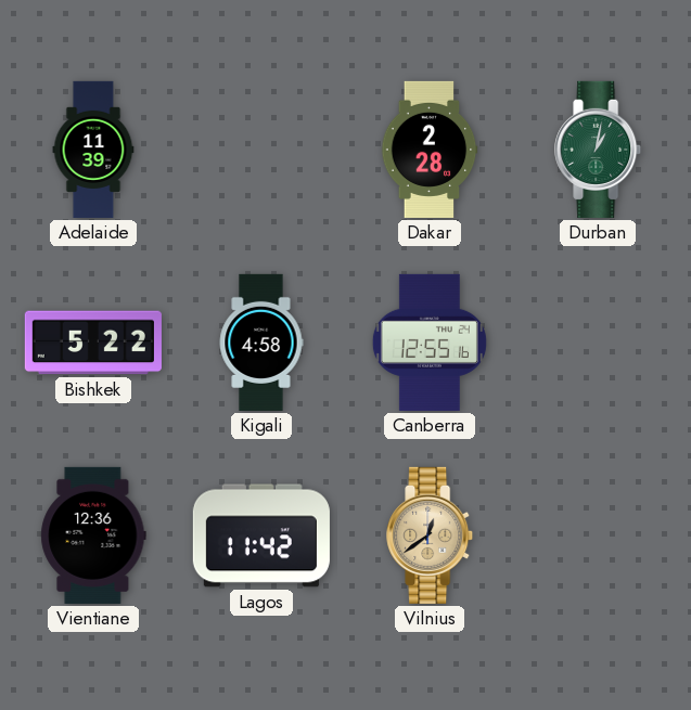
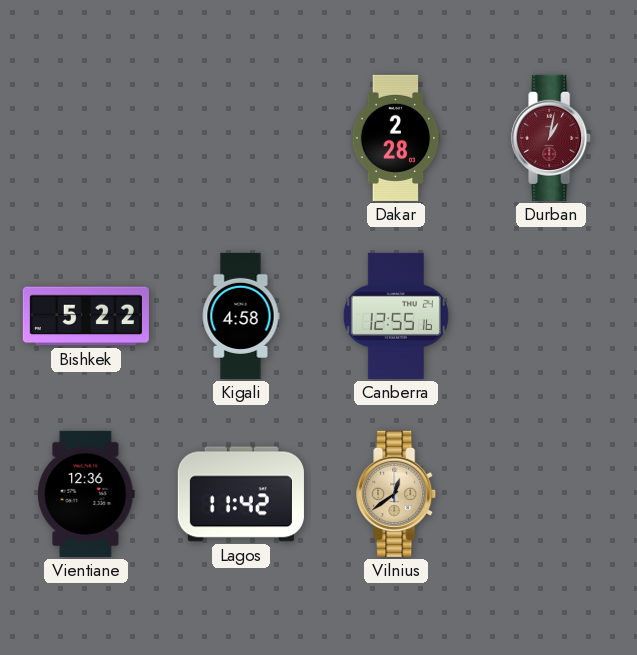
Adelaide: 11:39 -> none (93, 150)
Durban dial: green -> burgundy (552, 138)
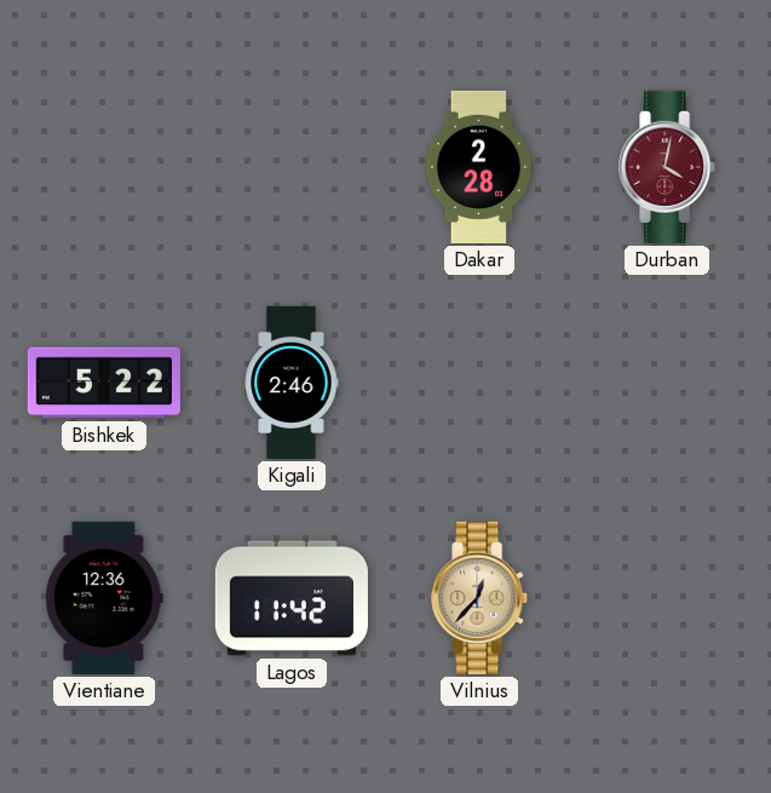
Durban: 1:02 -> 4:02 (668, 167)
Kigali: 4:58 -> 2:46 (292, 383)
Canberra: 12:55 -> none (396, 316)
Vilnius: 12:39 -> 12:37 (481, 598)
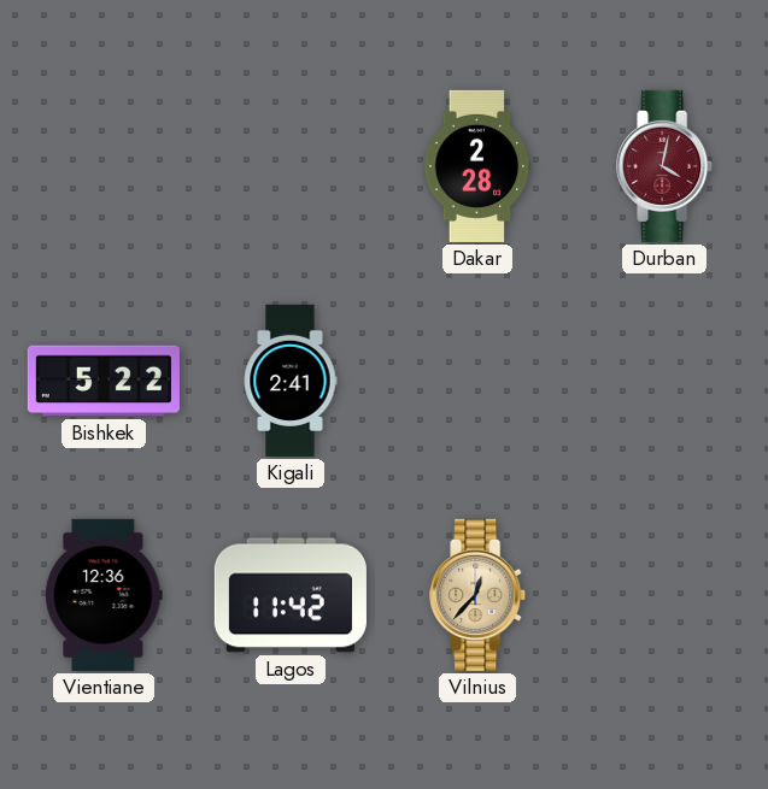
Kigali: 2:46 -> 2:41 (291, 381)
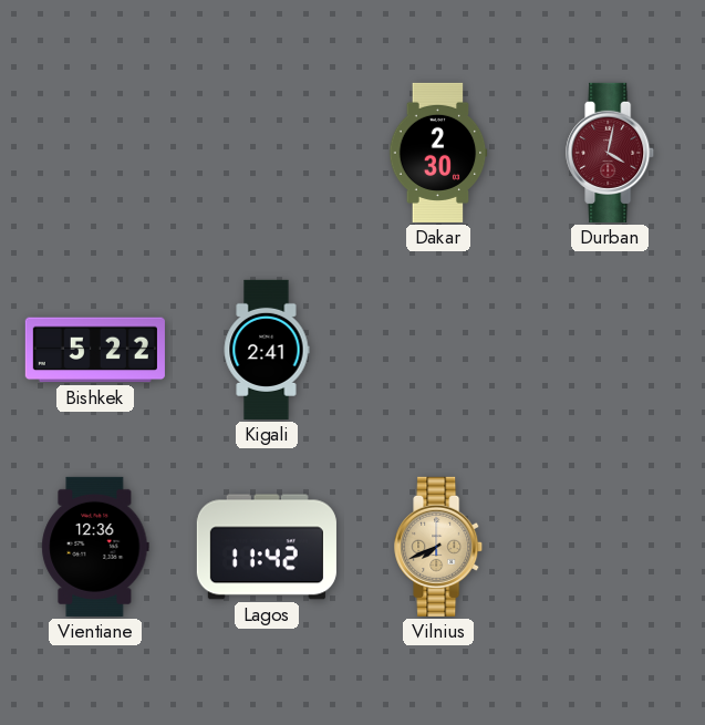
Dakar: 2:28 -> 2:30 (438, 153)
Vilnius: 12:37 -> 7:41 (439, 547)
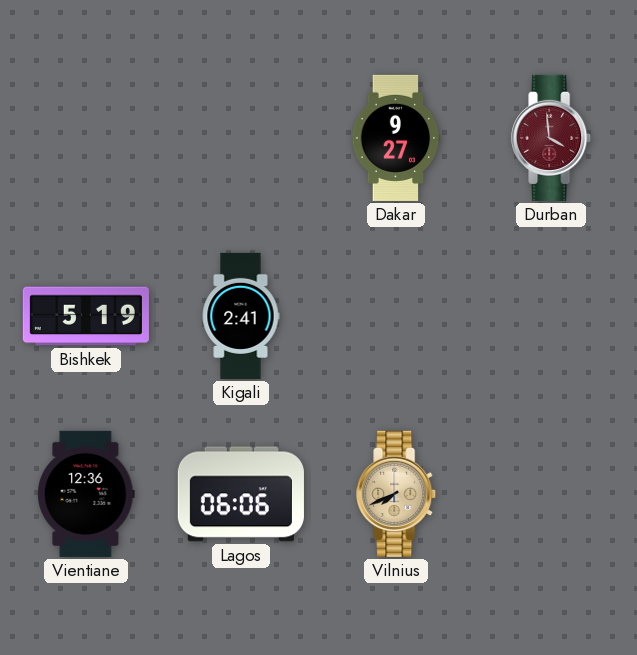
Dakar: 2:30 -> 9:27 (396, 138)
Durban: 4:02 -> 3:59 (552, 138)
Bishkek: 5:22 -> 5:19 (86, 316)
Lagos: 11:42 -> 06:06 (241, 494)
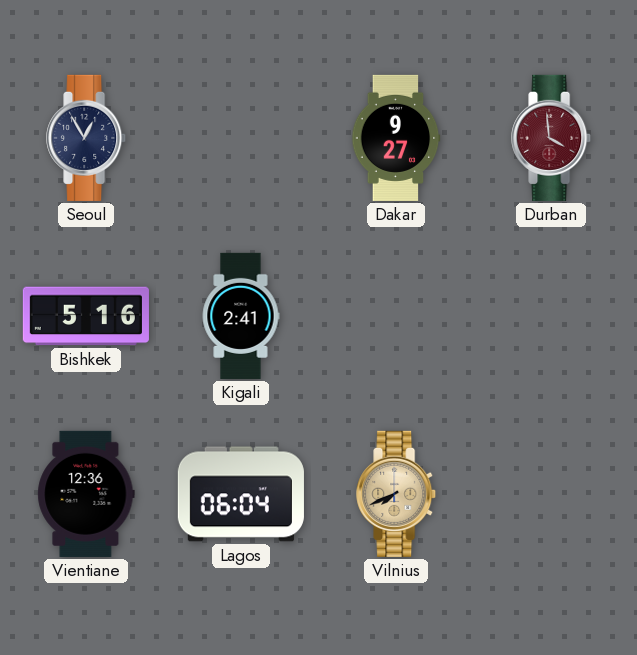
Seoul: none -> 12:55 (87, 138)
Bishkek: 5:19 -> 5:16 (86, 316)
Lagos: 06:06 -> 06:04 (241, 494)
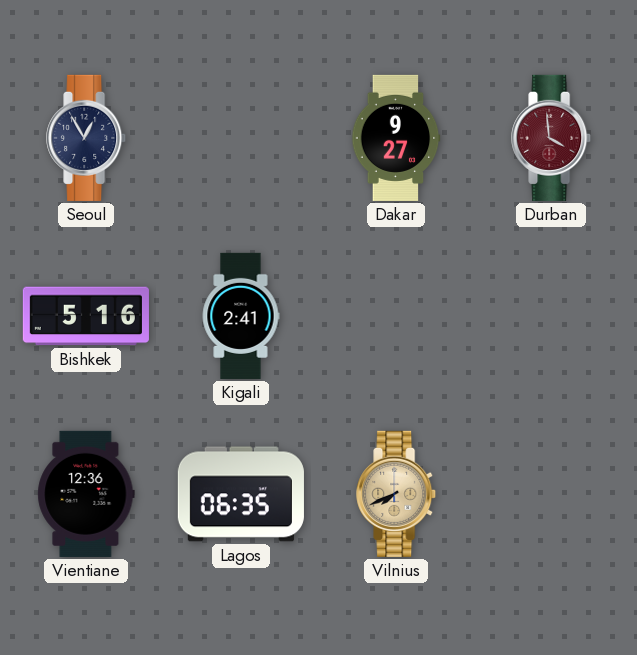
Lagos: 06:04 -> 06:35 (241, 494)
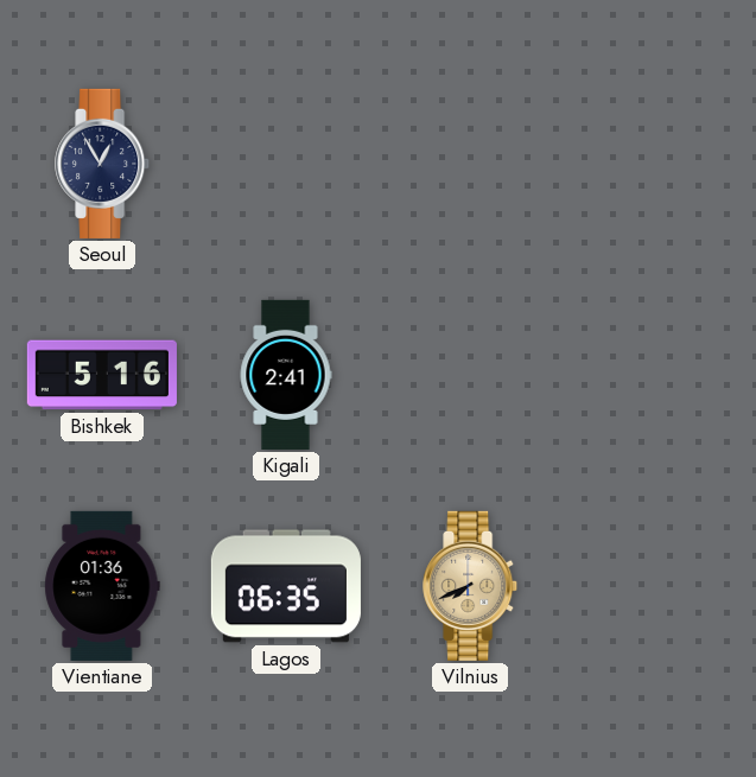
Dakar: 9:27 -> none (396, 138)
Durban: 3:59 -> none (552, 138)
Vientiane: 12:36 -> 01:36 (102, 586)
